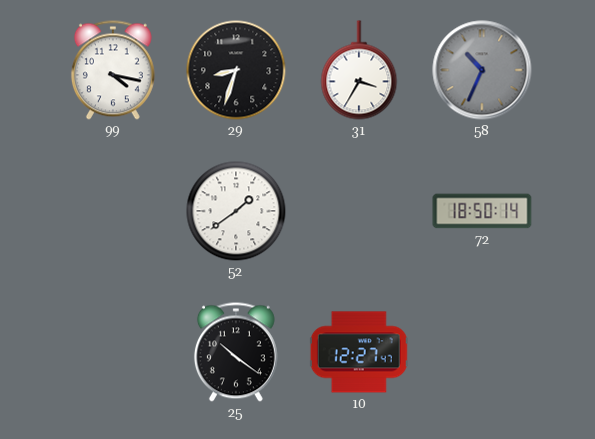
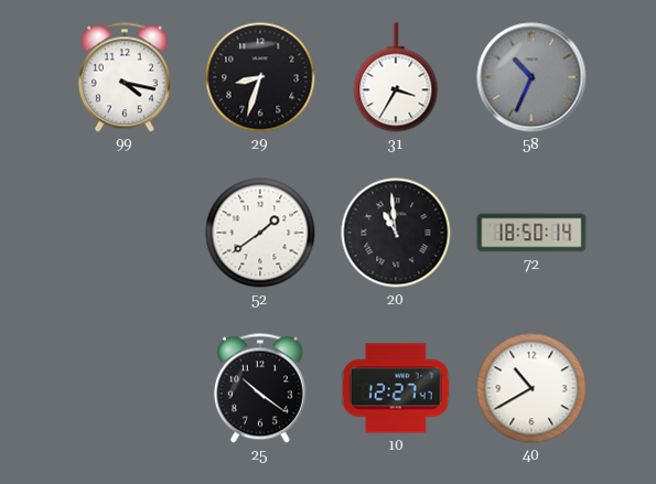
20: none -> 10:59 (396, 233)
40: none -> 10:40 (531, 388)
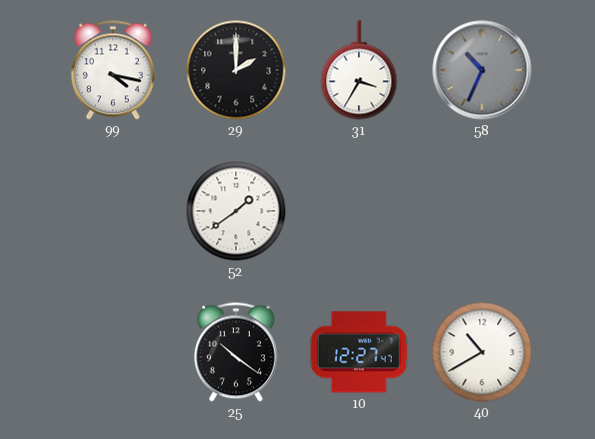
29: 8:33 -> 2:00 (236, 70)
20: 10:59 -> none (396, 233)
72: 18:50 -> none (531, 233)
